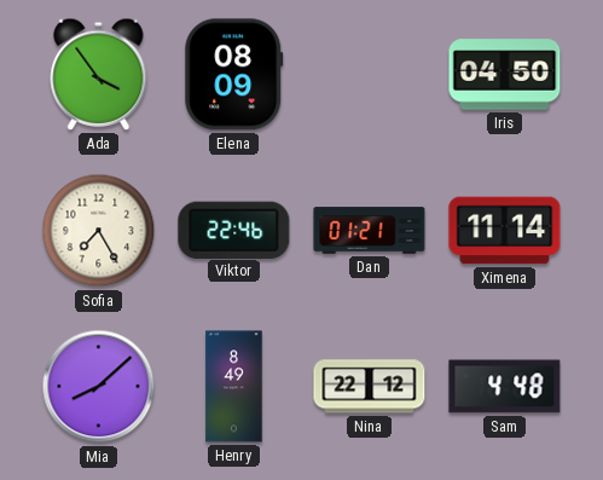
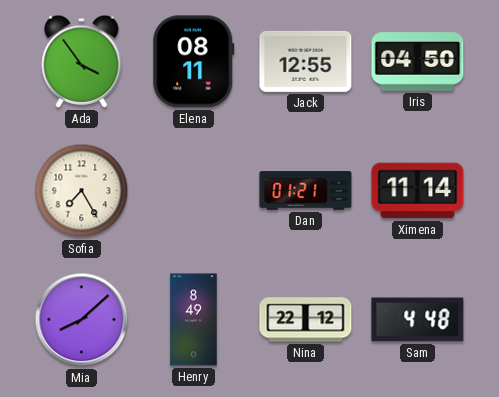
Elena: 08:09 -> 08:11 (194, 62)
Jack: none -> 12:55 (306, 61)
Viktor: 22:46 -> none (234, 230)
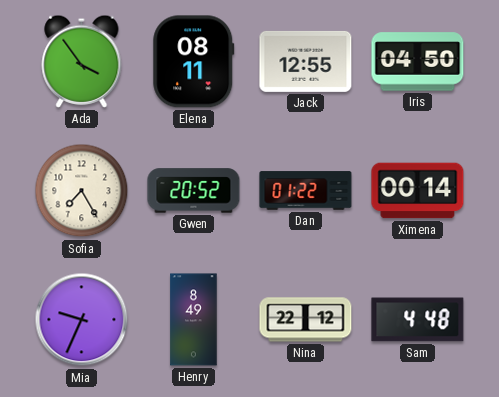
Gwen: none -> 20:52 (194, 191)
Dan: 01:21 -> 01:22 (306, 191)
Ximena: 11:14 -> 00:14 (418, 191)
Mia: 8:08 -> 9:34 (82, 320)
